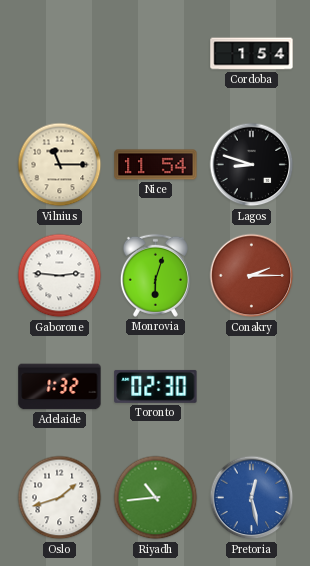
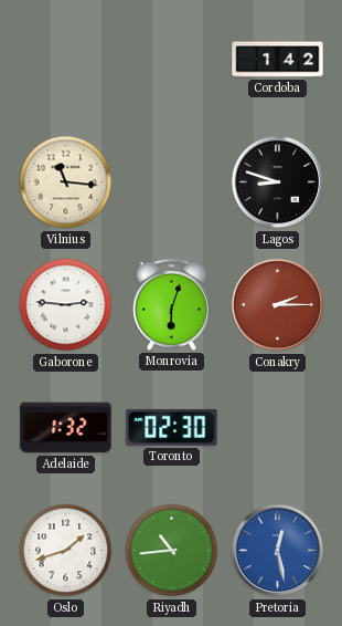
Cordoba: 1:54 -> 1:42 (278, 60)
Vilnius: 11:15 -> 11:16 (66, 182)
Nice: 11:54 -> none (156, 165)
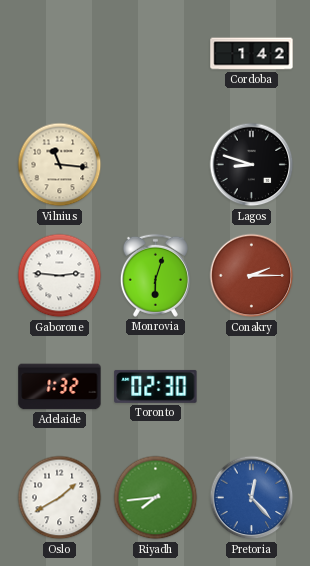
Oslo: 1:42 -> 1:40 (60, 498)
Riyadh: 10:44 -> 7:44 (156, 498)
Pretoria: 12:28 -> 12:23 (252, 498)
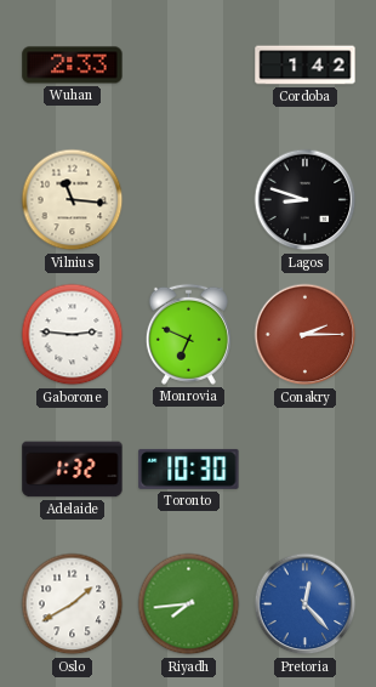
Wuhan: none -> 2:33 (73, 66)
Monrovia: 6:03 -> 6:49 (188, 334)
Toronto: 02:30 -> 10:30 (189, 469)
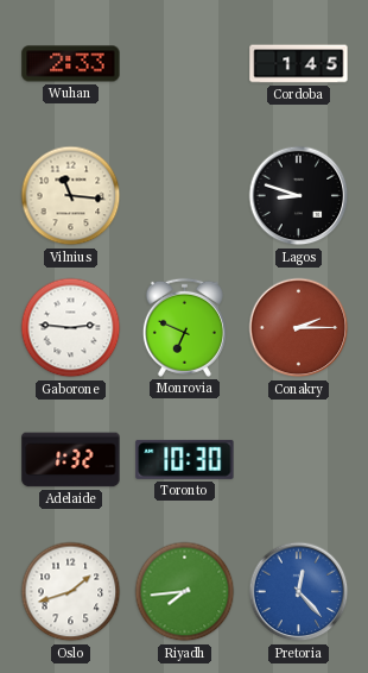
Cordoba: 1:42 -> 1:45 (299, 64)
Oslo: 1:40 -> 1:42 (71, 592)
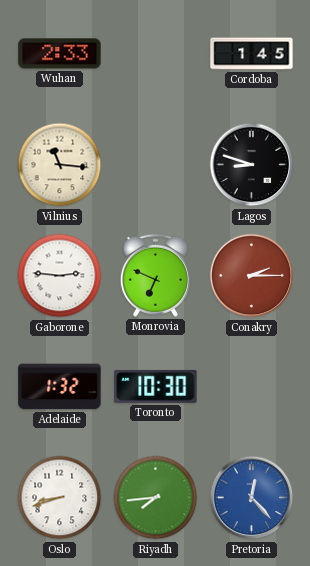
Oslo: 1:42 -> 8:42 (60, 498)
